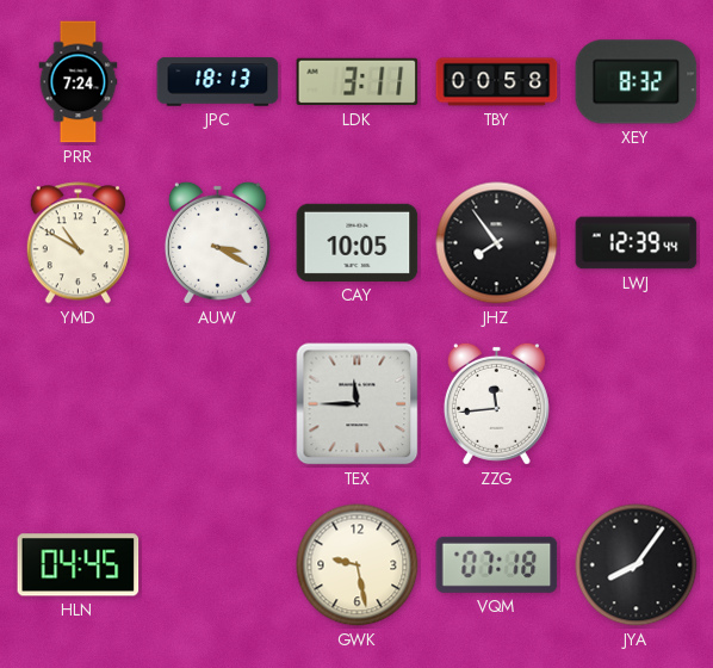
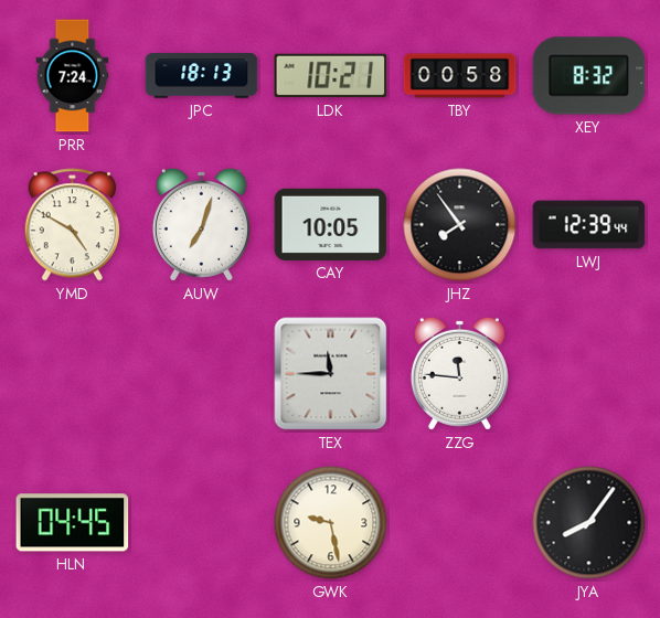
LDK: 3:11 -> 10:21 (331, 76)
YMD: 10:50 -> 4:50 (72, 225)
AUW: 3:20 -> 7:03 (201, 224)
ZZG: 11:44 -> 11:46 (459, 373)
VQM: 07:18 -> none (497, 564)
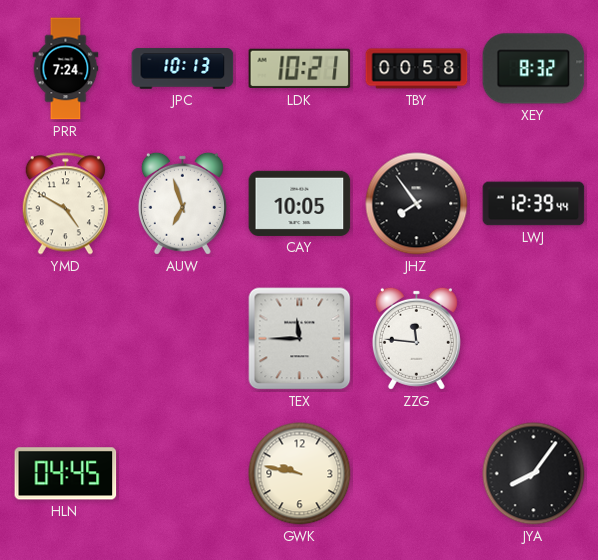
JPC: 18:13 -> 10:13 (183, 69)
AUW: 7:03 -> 6:57 (182, 203)
GWK: 9:28 -> 9:47 (300, 474)
